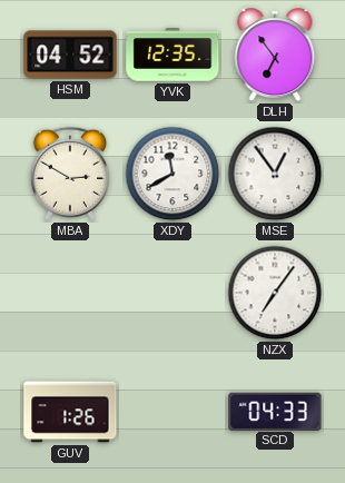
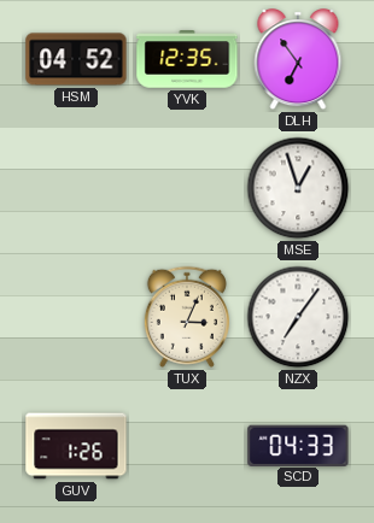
MBA: 2:50 -> none (70, 174)
XDY: 11:40 -> none (172, 174)
MSE: 12:54 -> 12:57 (298, 188)
TUX: none -> 3:04 (187, 317)
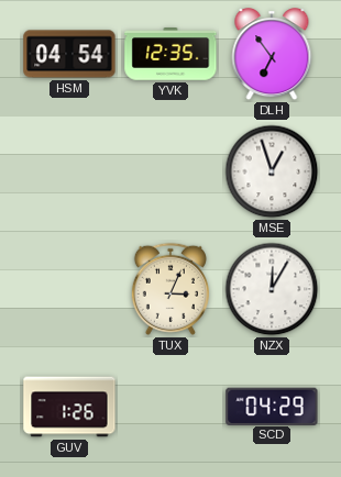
HSM: 04:52 -> 04:54 (69, 54)
NZX: 7:06 -> 12:05 (272, 289)
SCD: 04:33 -> 04:29 (272, 406)
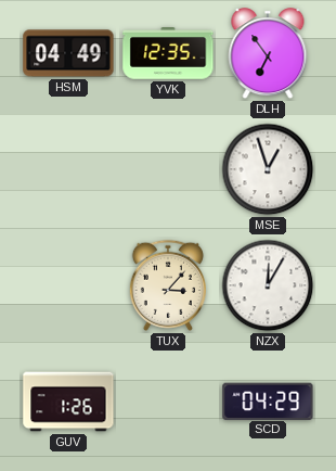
HSM: 04:54 -> 04:49 (68, 53)
TUX: 3:04 -> 3:07 (168, 285)
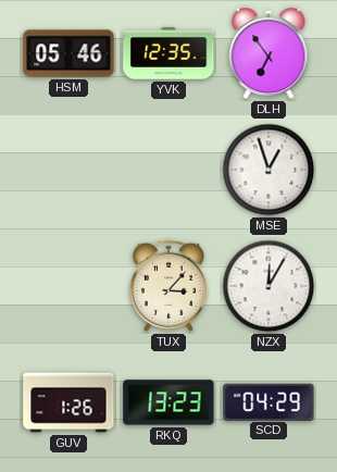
HSM: 04:49 -> 05:46 (68, 53)
RKQ: none -> 13:23 (168, 402)
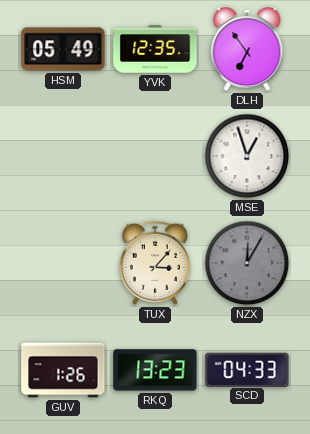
HSM: 05:46 -> 05:49 (63, 49)
NZX dial: white -> grey (247, 263)
SCD: 04:29 -> 04:33 (247, 369)
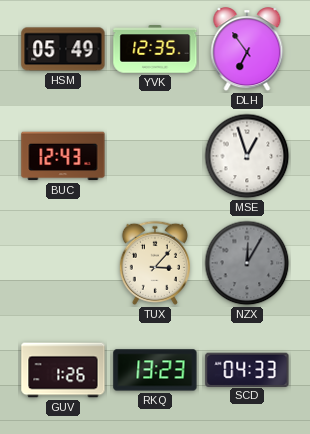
BUC: none -> 12:43 (63, 156)
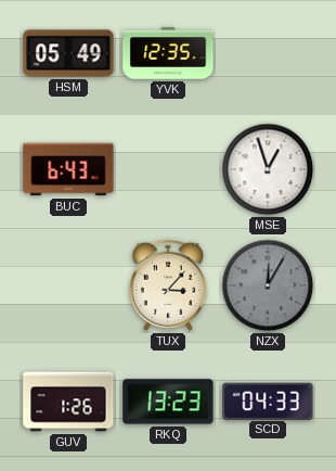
DLH: 6:54 -> none (247, 50)
BUC: 12:43 -> 6:43 (68, 169)
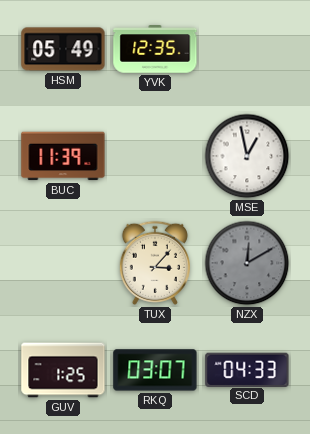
BUC: 6:43 -> 11:39 (63, 156)
MSE: 12:57 -> 12:58 (247, 156)
NZX: 12:05 -> 12:10 (247, 263)
GUV: 1:26 -> 1:25 (63, 370)
RKQ: 13:23 -> 03:07 (155, 370)
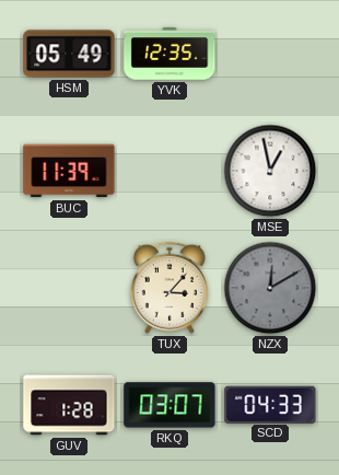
GUV: 1:25 -> 1:28 (69, 405)
